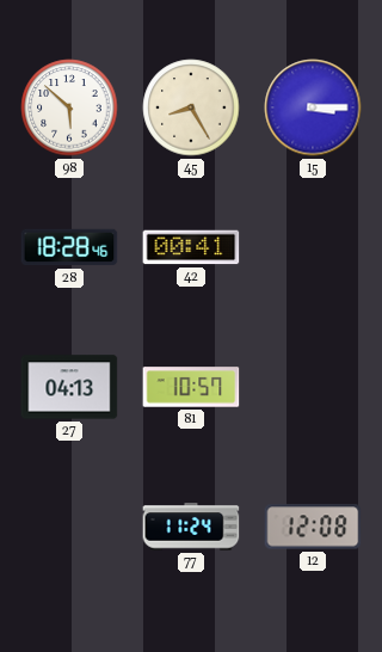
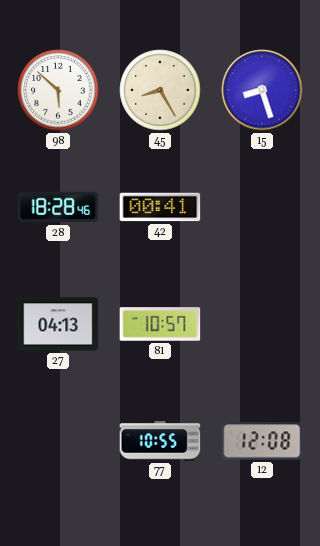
15: 3:15 -> 8:27 (262, 90)
77: 11:24 -> 10:55 (160, 441)
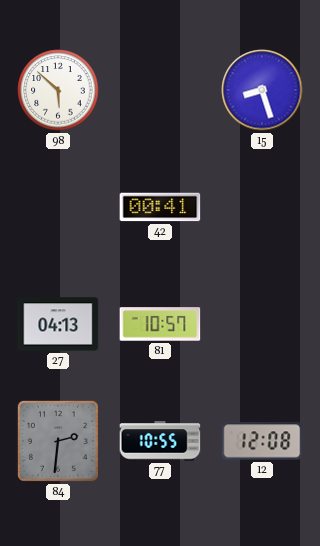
45: 8:25 -> none (160, 90)
28: 18:28 -> none (58, 207)
84: none -> 2:31 (58, 441)
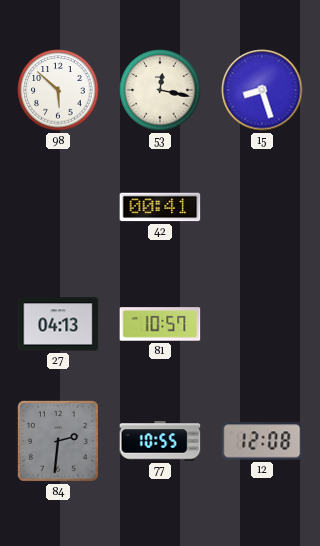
53: none -> 12:17 (160, 90)
